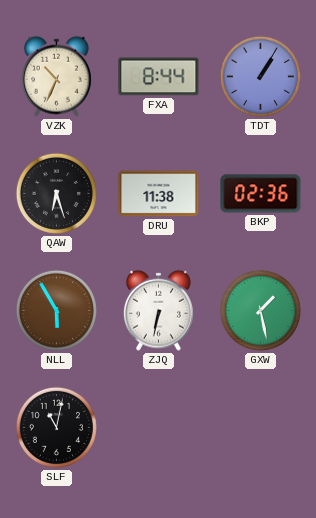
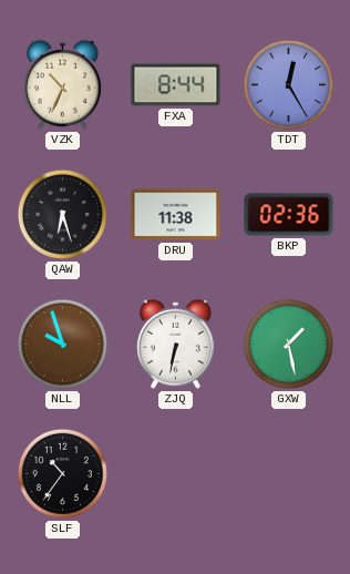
TDT: 1:05 -> 12:25 (288, 84)
NLL: 5:55 -> 9:57 (62, 344)
SLF: 11:02 -> 10:36 (62, 473)
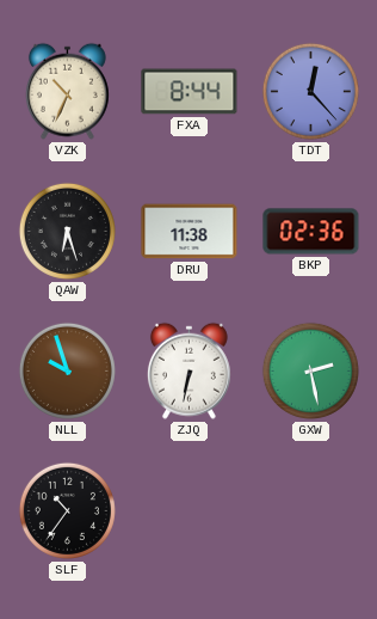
TDT: 12:25 -> 12:23 (310, 91)
GXW: 1:28 -> 2:28 (310, 370)
